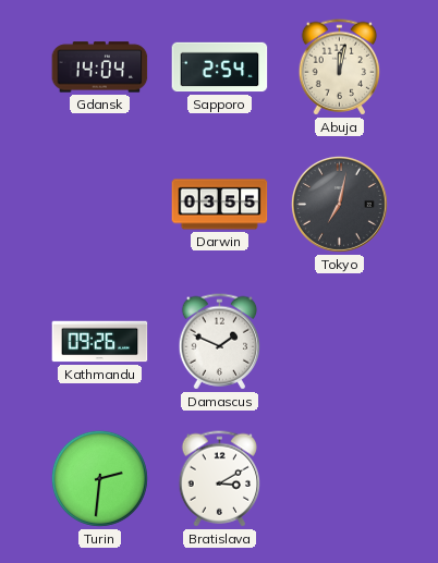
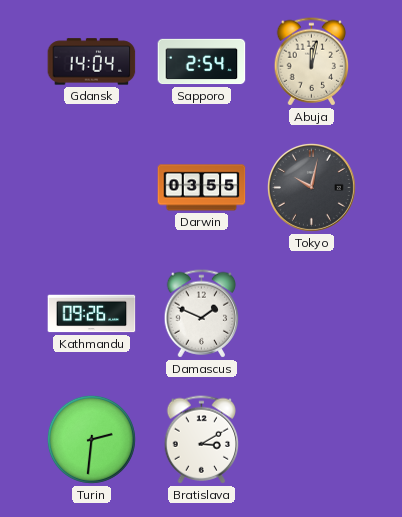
Tokyo: 7:02 -> 10:02 (311, 187)
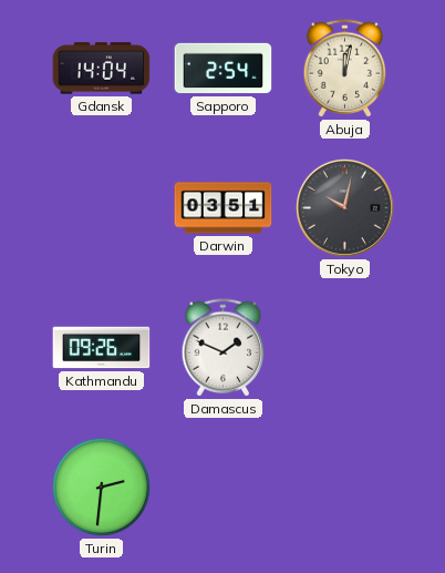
Darwin: 03:55 -> 03:51 (224, 208)
Bratislava: 3:10 -> none (202, 440)
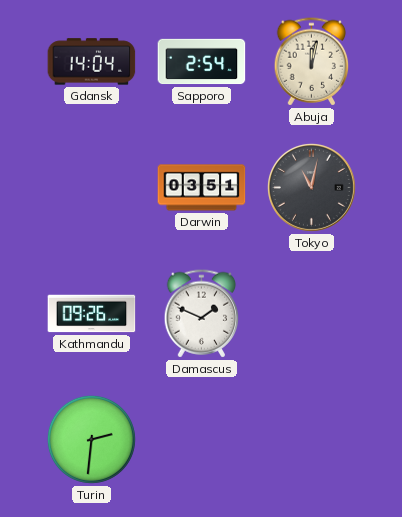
Tokyo: 10:02 -> 11:02 (311, 187)
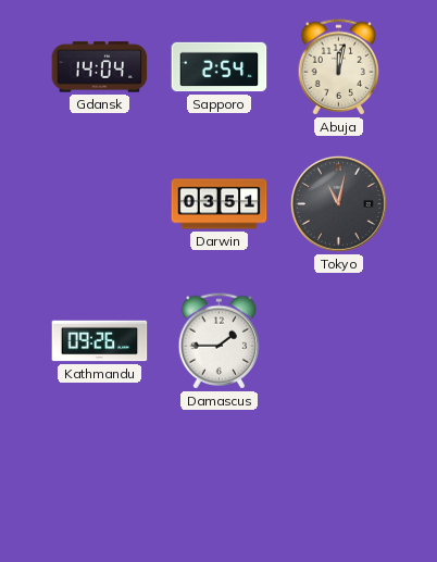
Damascus: 1:49 -> 1:45 (220, 341)
Turin: 2:31 -> none (91, 439)
